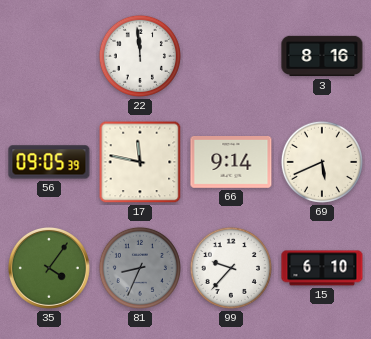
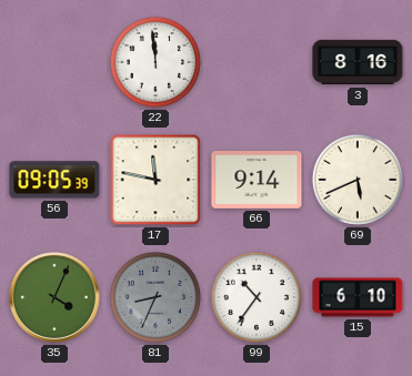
35: 4:06 -> 4:04 (54, 297)
99: 9:37 -> 10:36 (257, 297)
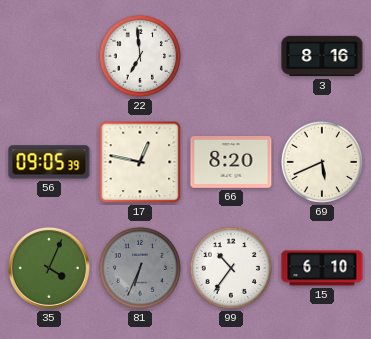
22: 11:59 -> 6:59 (140, 56)
17: 11:47 -> 12:47 (140, 162)
66: 9:14 -> 8:20 (231, 163)
81: 8:34 -> 6:34 (140, 268)
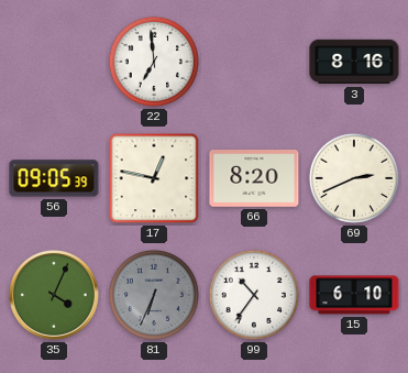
69: 5:41 -> 2:41 (354, 178)
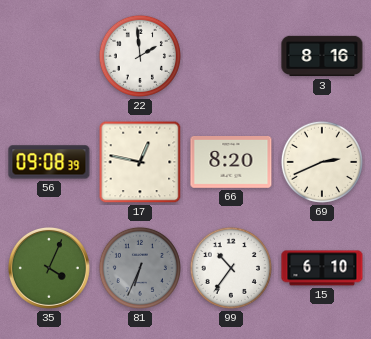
22: 6:59 -> 1:59 (140, 56)
56: 09:05 -> 09:08 (49, 162)
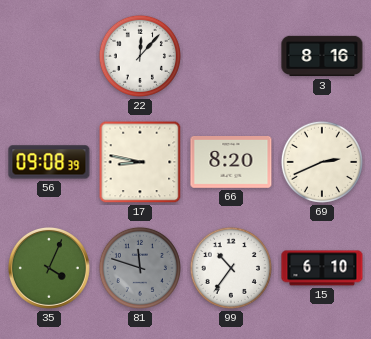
22: 1:59 -> 12:07 (140, 56)
17: 12:47 -> 8:47 (140, 162)
81: 6:34 -> 11:48 (140, 268)
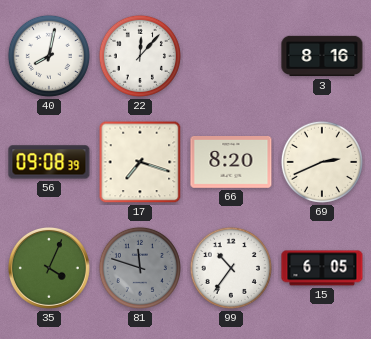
40: none -> 8:02 (49, 56)
17: 8:47 -> 7:18 (140, 162)
15: 6:10 -> 6:05 (322, 268)
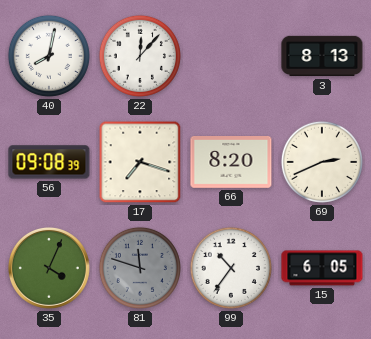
3: 8:16 -> 8:13 (322, 56)
